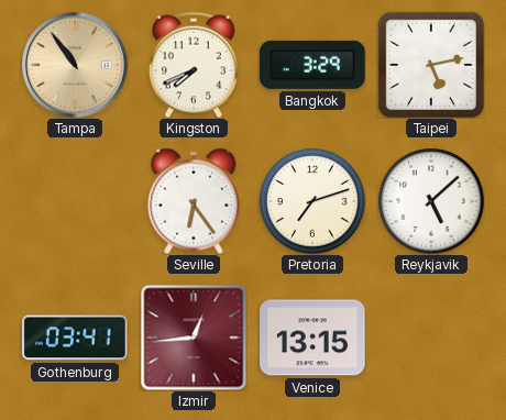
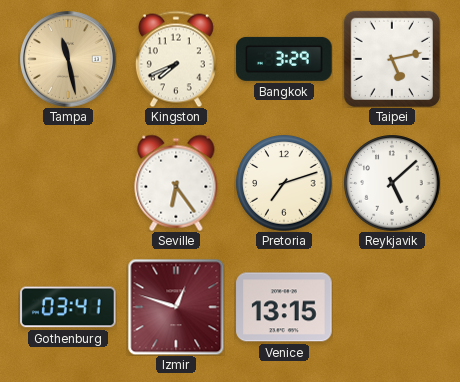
Tampa: 10:54 -> 11:28 (69, 60)
Izmir: 12:44 -> 12:48 (176, 307)
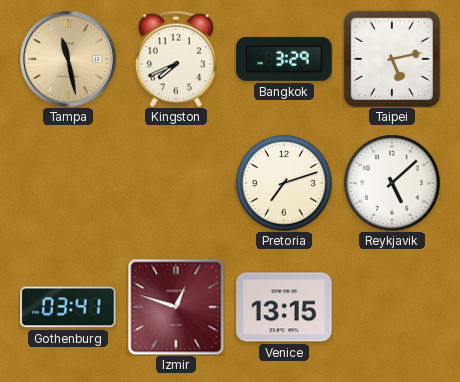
Seville: 6:24 -> none (176, 183)
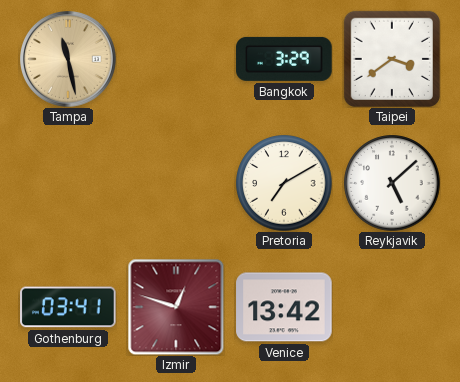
Kingston: 7:41 -> none (176, 59)
Taipei: 5:13 -> 3:39 (392, 59)
Pretoria: 7:12 -> 7:10 (284, 183)
Venice: 13:15 -> 13:42 (284, 307)
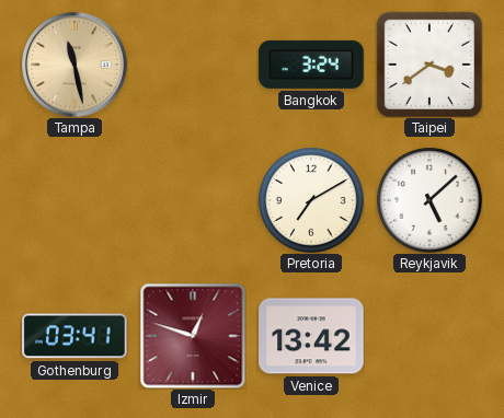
Bangkok: 3:29 -> 3:24 (311, 65)
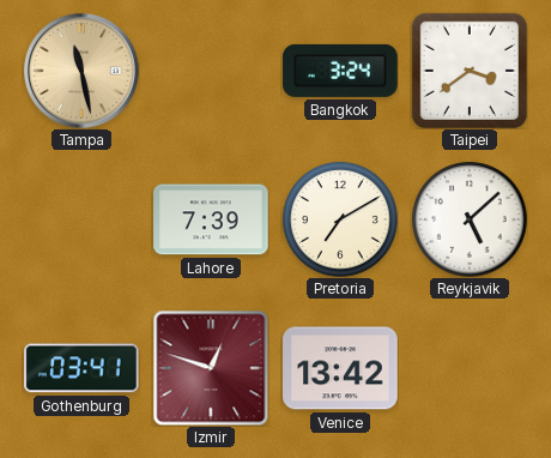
Lahore: none -> 7:39 (211, 219)
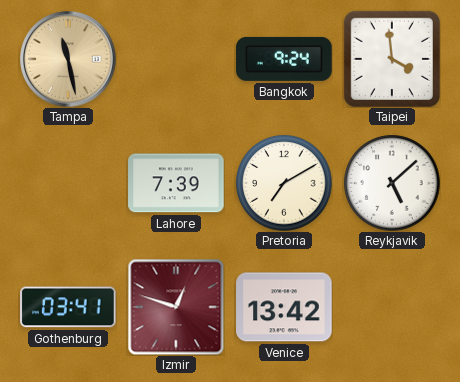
Bangkok: 3:24 -> 9:24 (284, 59)
Taipei: 3:39 -> 3:59 (392, 59)
